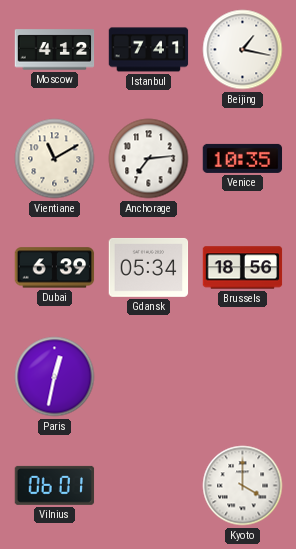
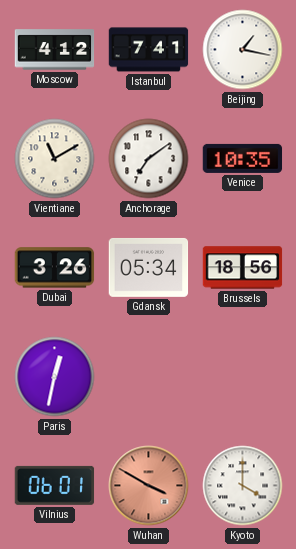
Anchorage: 7:14 -> 7:09 (149, 159)
Dubai: 6:39 -> 3:26 (55, 268)
Wuhan: none -> 3:50 (149, 486)
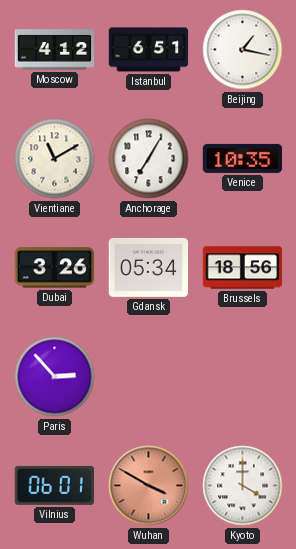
Istanbul: 7:41 -> 6:51 (149, 50)
Anchorage: 7:09 -> 7:05 (149, 159)
Paris: 12:32 -> 2:53 (55, 377)
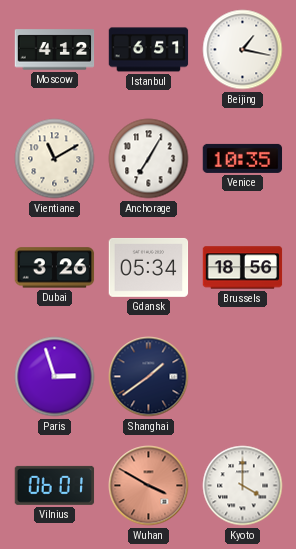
Paris: 2:53 -> 2:57 (55, 377)
Shanghai: none -> 1:39 (149, 377)
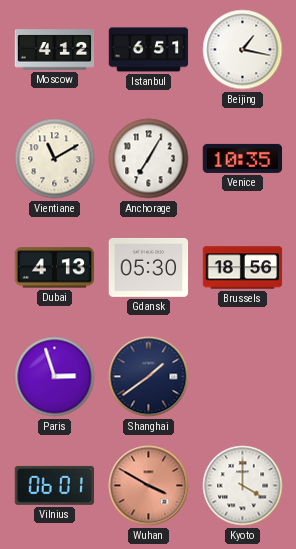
Dubai: 3:26 -> 4:13 (55, 268)
Gdansk: 05:34 -> 05:30 (149, 267)
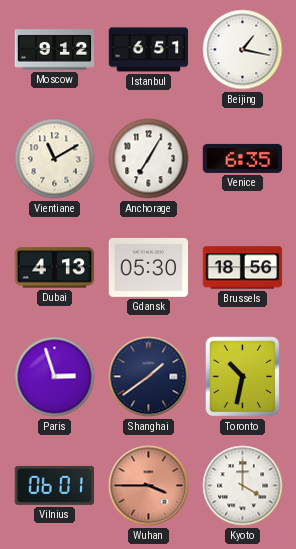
Moscow: 4:12 -> 9:12 (55, 50)
Venice: 10:35 -> 6:35 (243, 158)
Toronto: none -> 10:32 (243, 377)
Wuhan: 3:50 -> 3:45 (149, 486)
